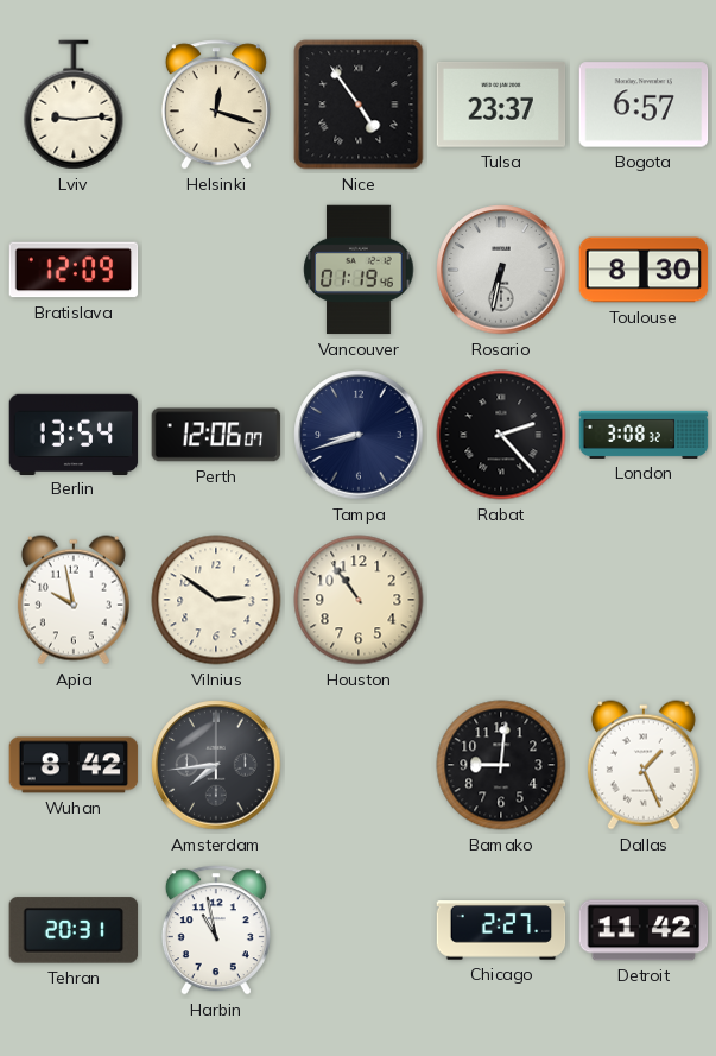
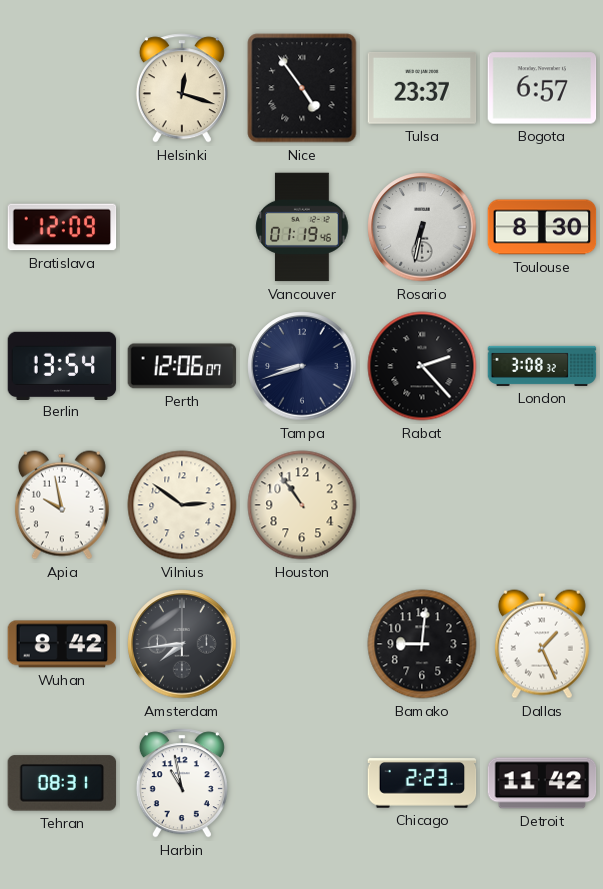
Lviv: 9:14 -> none (74, 105)
Tehran: 20:31 -> 08:31 (62, 783)
Chicago: 2:27 -> 2:23 (422, 783)
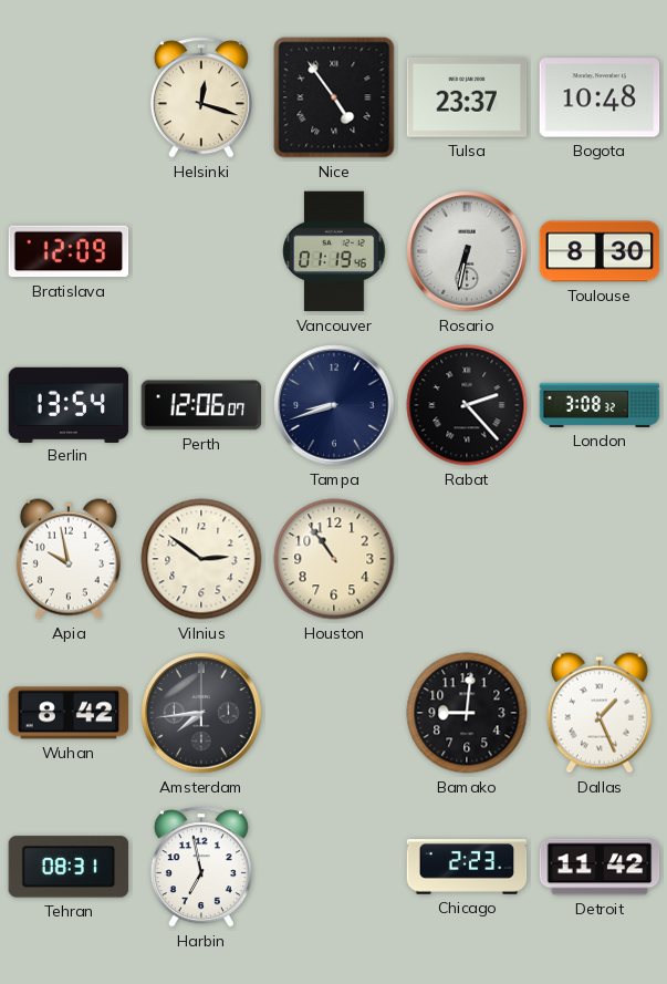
Bogota: 6:57 -> 10:48 (600, 97)
Harbin: 10:58 -> 6:58 (201, 867)
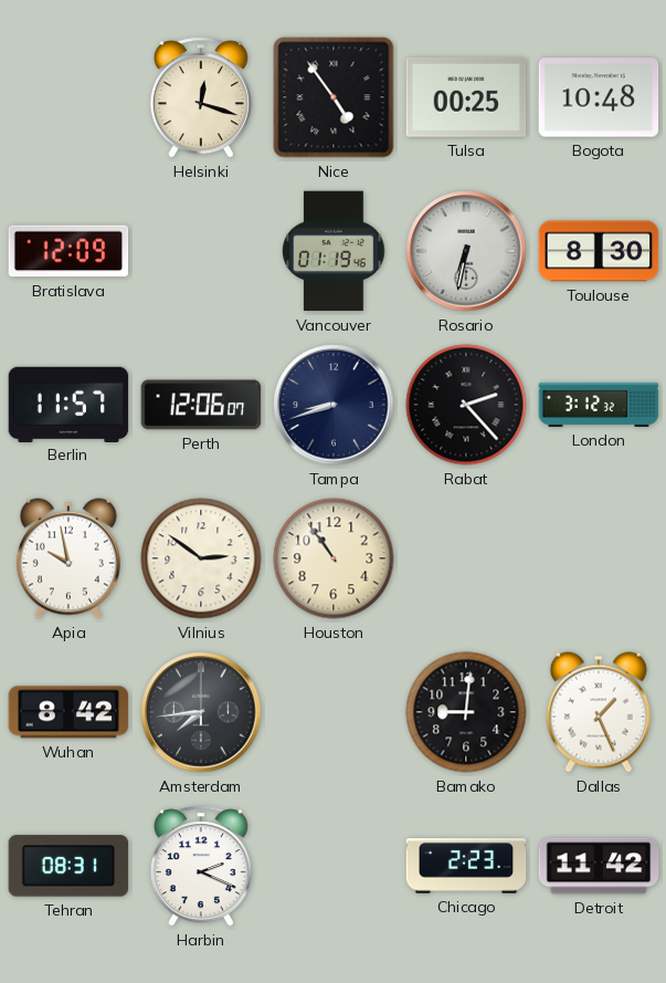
Tulsa: 23:37 -> 00:25 (466, 97)
Berlin: 13:54 -> 11:57 (68, 404)
London: 3:08 -> 3:12 (599, 405)
Harbin: 6:58 -> 2:19 (201, 866)
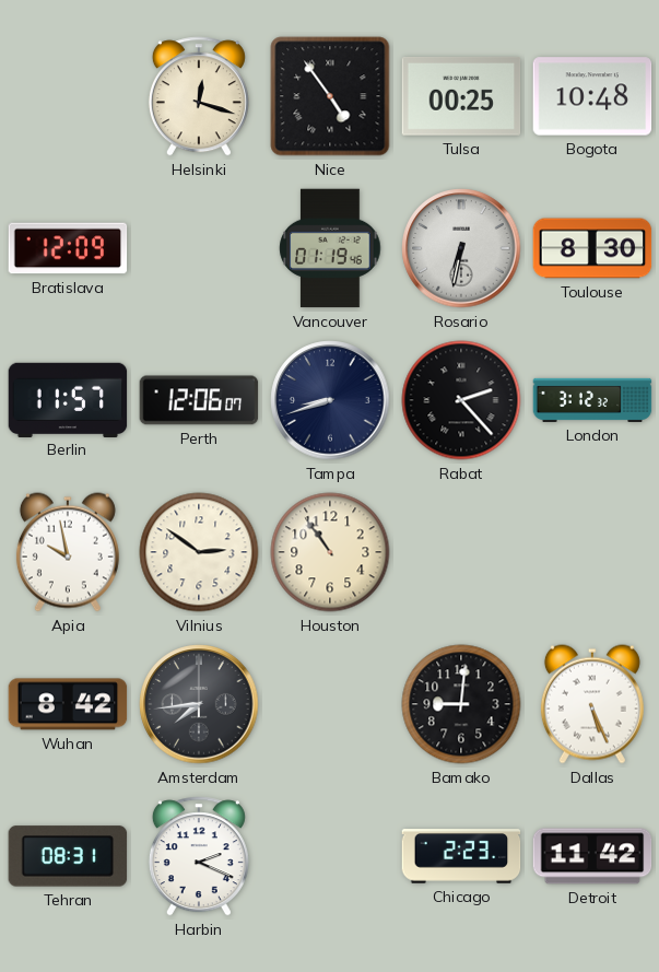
Dallas: 1:26 -> 5:26 (592, 704)
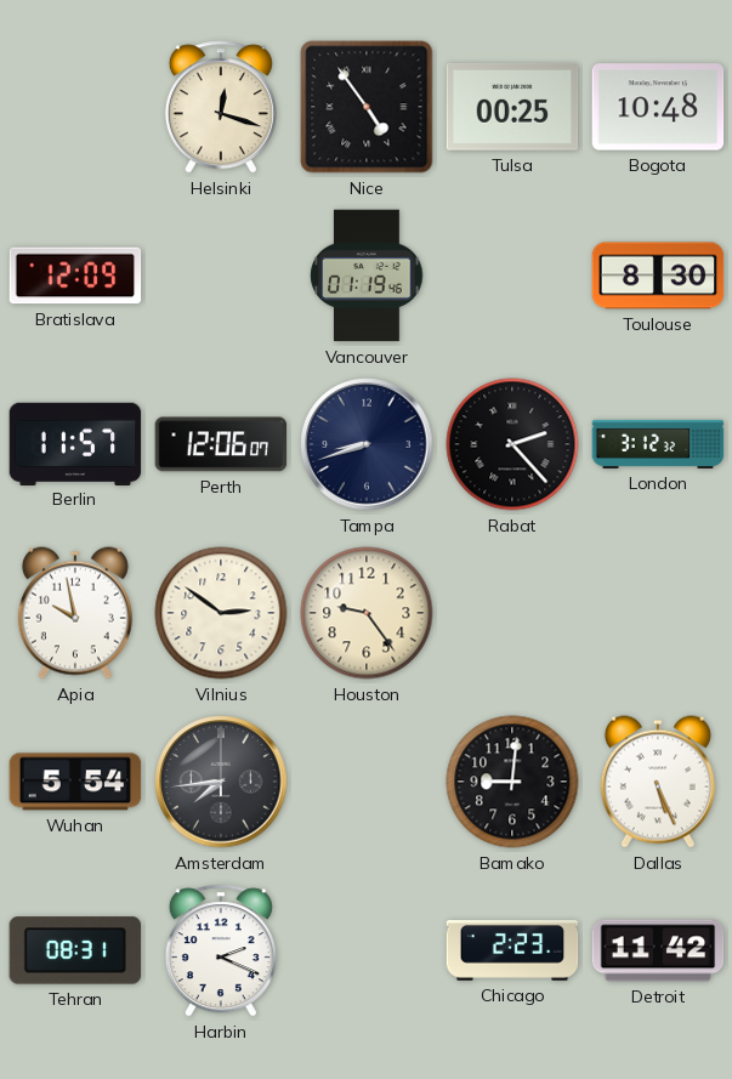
Rosario: 6:32 -> none (461, 248)
Houston: 10:54 -> 9:24 (367, 613)
Wuhan: 8:42 -> 5:54 (75, 782)
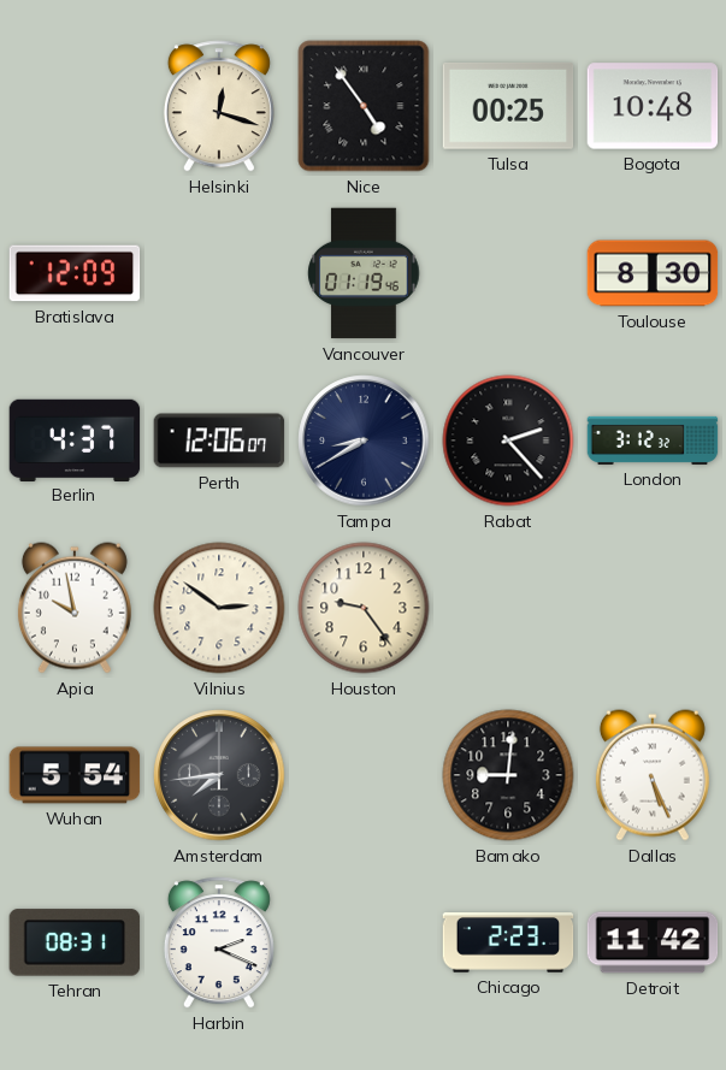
Berlin: 11:57 -> 4:37 (75, 439)
Tampa: 8:42 -> 8:40 (364, 441)
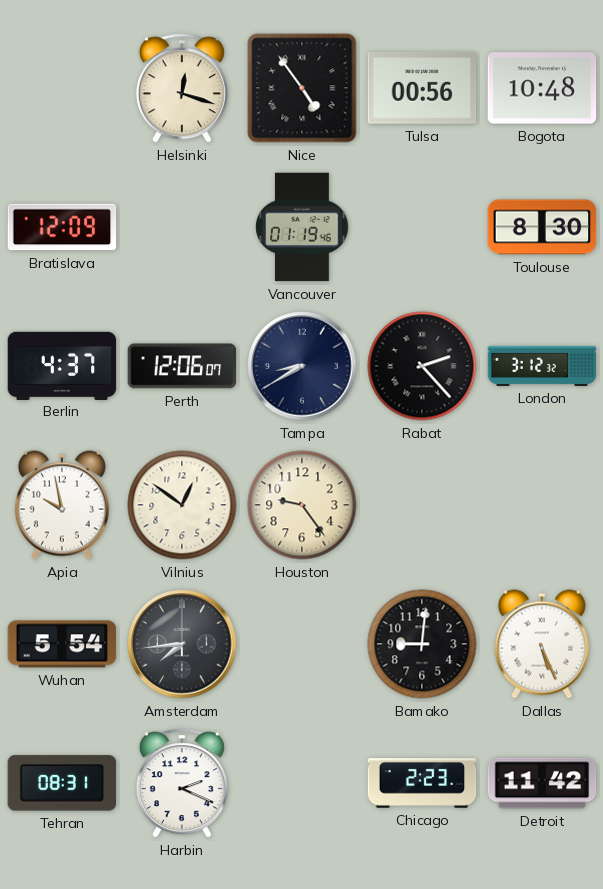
Tulsa: 00:25 -> 00:56 (422, 88)
Vilnius: 2:51 -> 12:51 (182, 505)
